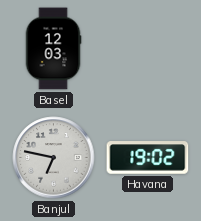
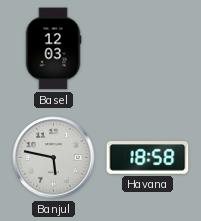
Banjul: 6:47 -> 5:47 (54, 158)
Havana: 19:02 -> 18:58 (148, 158)
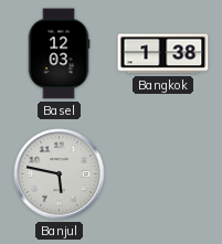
Bangkok: none -> 1:38 (163, 54)
Havana: 18:58 -> none (148, 158)
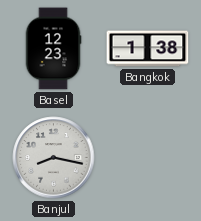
Basel: 12:03 -> 12:23 (53, 49)
Banjul: 5:47 -> 8:17 (54, 158)
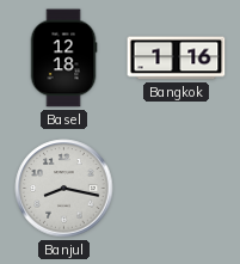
Basel: 12:23 -> 12:18 (63, 59)
Bangkok: 1:38 -> 1:16 (177, 59)
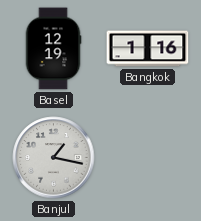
Basel: 12:18 -> 12:19 (53, 49)
Banjul: 8:17 -> 1:17 (54, 158)
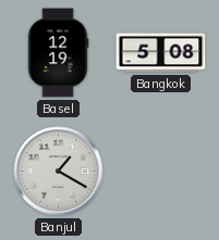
Bangkok: 1:16 -> 5:08 (161, 53)
Banjul: 1:17 -> 1:20 (59, 172)
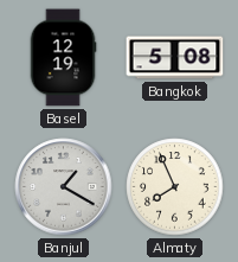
Almaty: none -> 7:56 (175, 187)
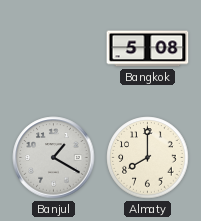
Basel: 12:19 -> none (63, 58)
Almaty: 7:56 -> 8:00 (148, 158)
